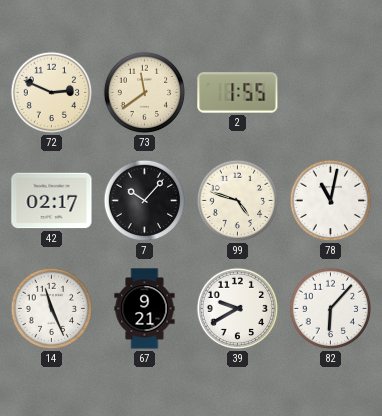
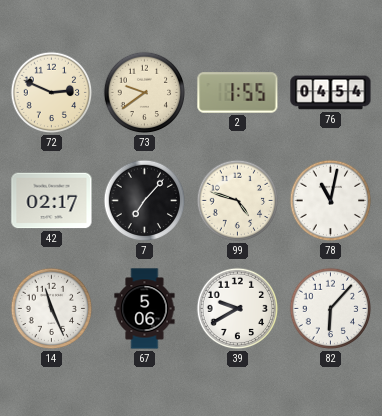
73: 11:39 -> 9:39 (145, 93)
76: none -> 04:54 (331, 93)
7: 10:07 -> 7:07 (145, 201)
67: 9:21 -> 5:06 (145, 309)
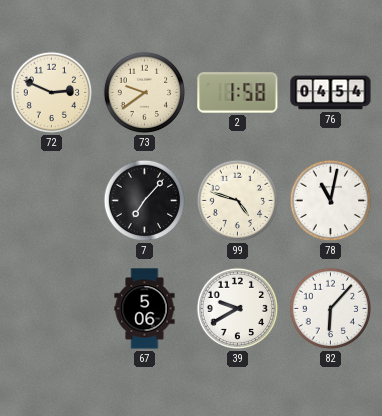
2: 1:55 -> 1:58 (238, 93)
42: 02:17 -> none (52, 201)
14: 11:26 -> none (52, 309)
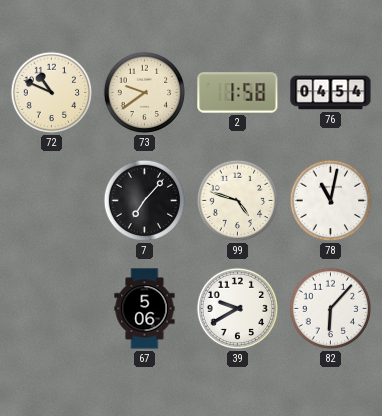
72: 2:49 -> 10:49 (52, 93)
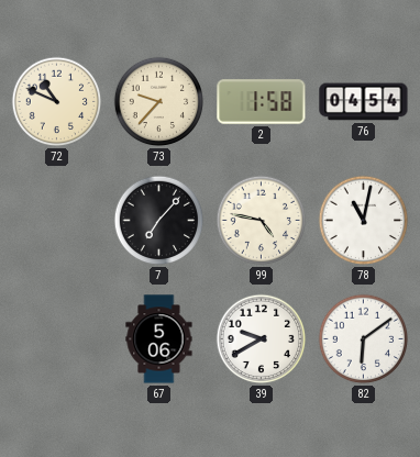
73: 9:39 -> 9:37 (159, 102)
99: 4:48 -> 4:47 (262, 221)
82: 6:07 -> 6:09 (364, 339)
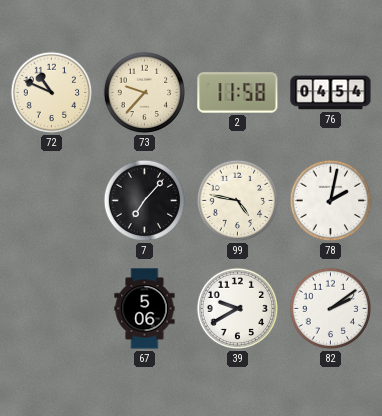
2: 1:58 -> 11:58 (238, 93)
78: 11:02 -> 2:02 (331, 201)
82: 6:09 -> 2:09 (331, 309)
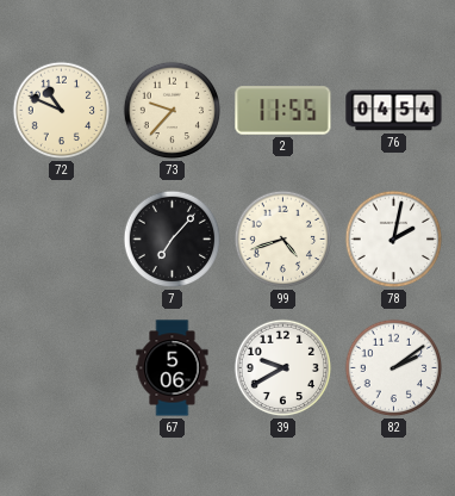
2: 11:58 -> 11:55 (283, 111)
99: 4:47 -> 4:42 (283, 240)
